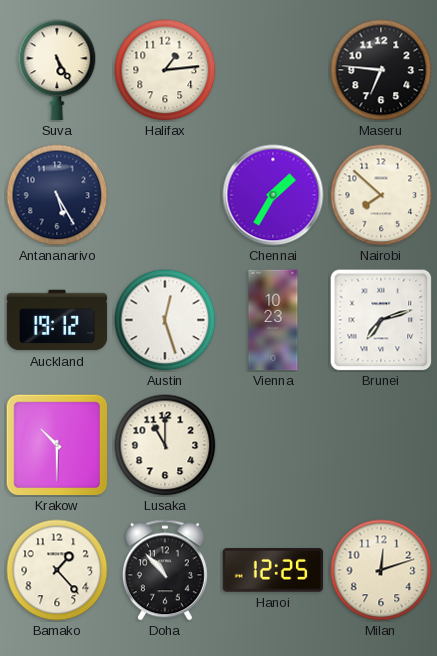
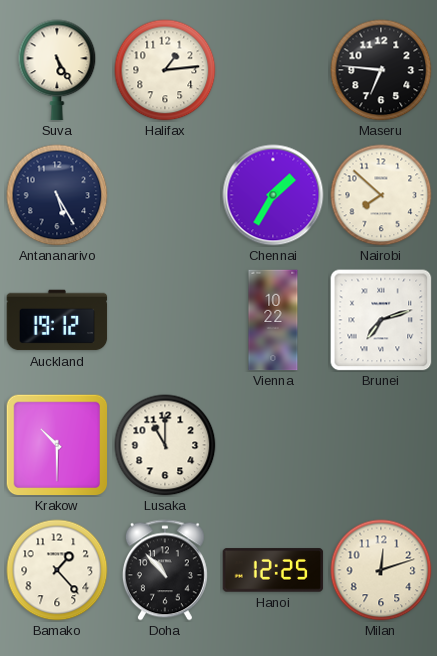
Austin: 12:27 -> none (165, 320)
Vienna: 10:23 -> 10:22 (273, 320)
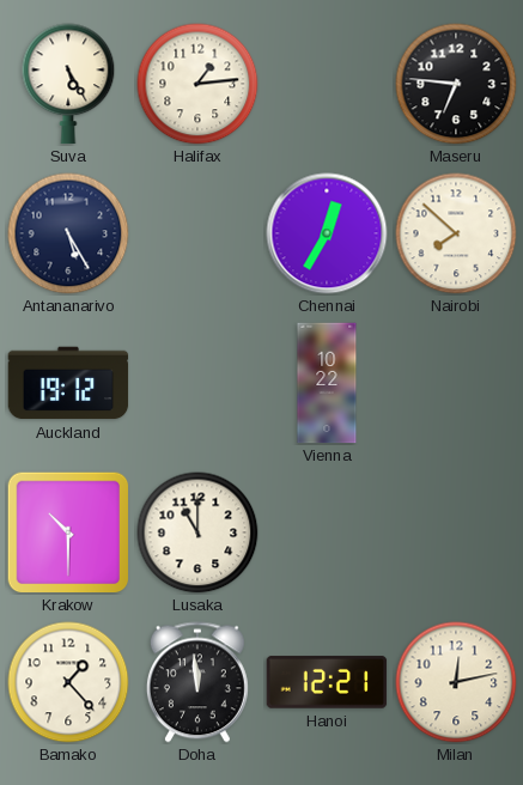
Chennai: 1:35 -> 12:35 (327, 233)
Brunei: 7:12 -> none (381, 320)
Doha: 10:53 -> 11:59 (197, 682)
Hanoi: 12:25 -> 12:21 (327, 682)
Milan: 12:12 -> 12:13 (456, 682)
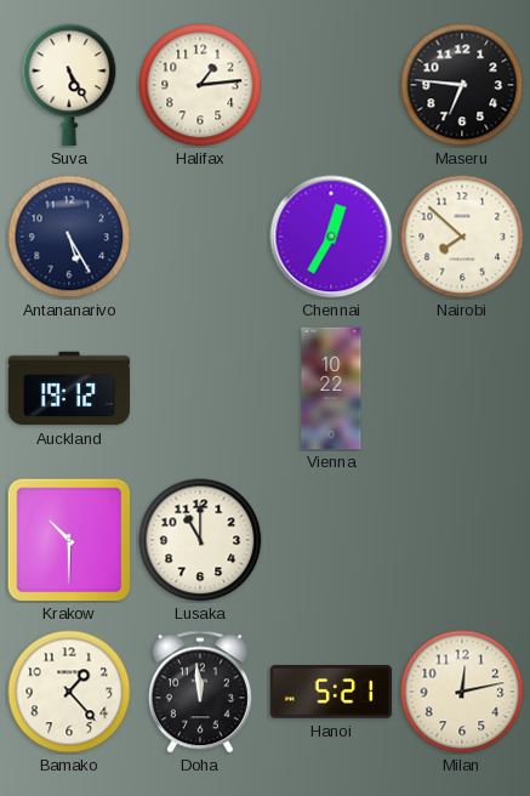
Hanoi: 12:21 -> 5:21 (331, 692)
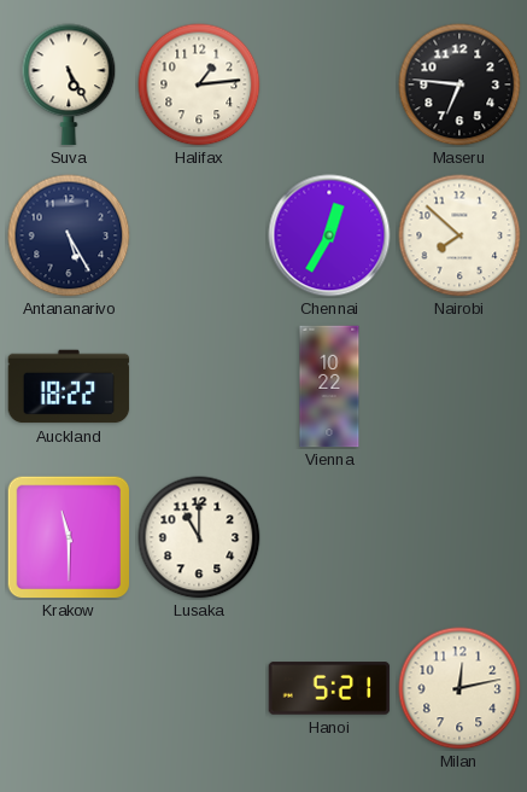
Auckland: 19:12 -> 18:22 (69, 386)
Krakow: 10:30 -> 11:30 (69, 537)
Bamako: 1:23 -> none (69, 692)
Doha: 11:59 -> none (200, 692)
